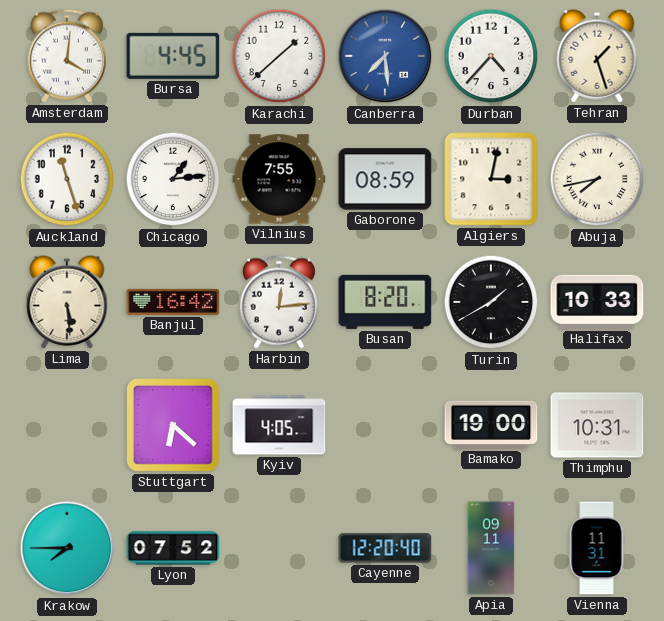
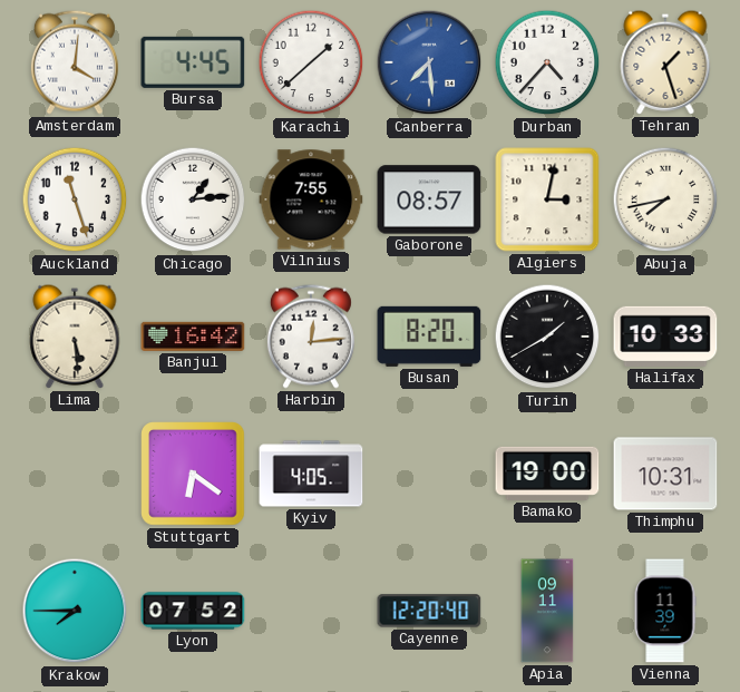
Gaborone: 08:59 -> 08:57 (429, 199)
Stuttgart: 6:22 -> 6:21 (193, 474)
Vienna: 11:31 -> 11:39 (665, 611)
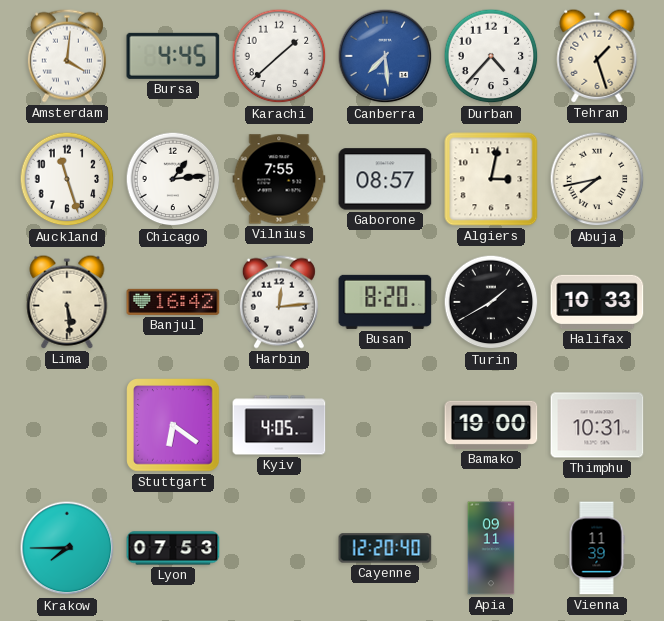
Lyon: 07:52 -> 07:53 (173, 548)
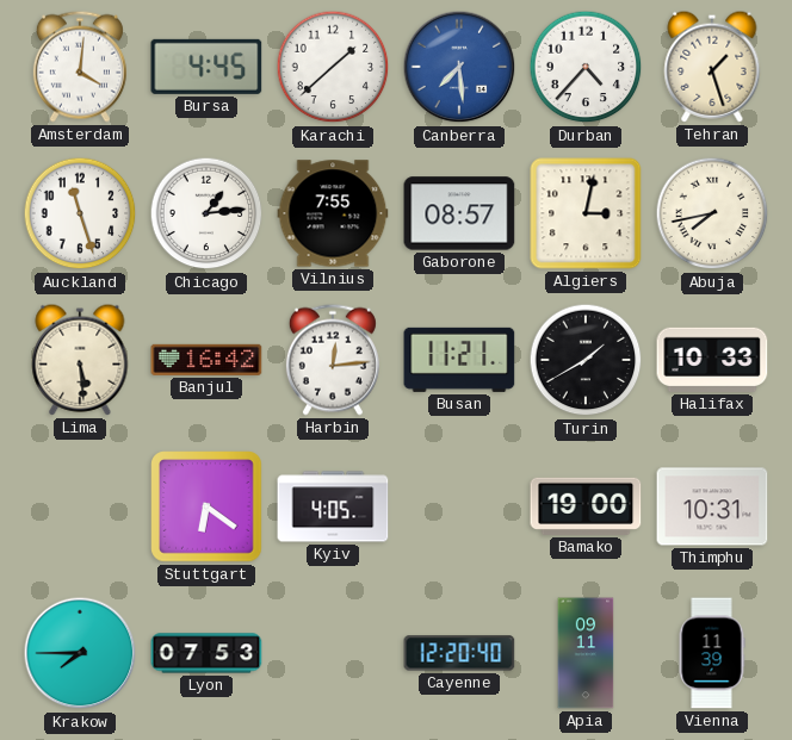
Busan: 8:20 -> 11:21 (459, 360)
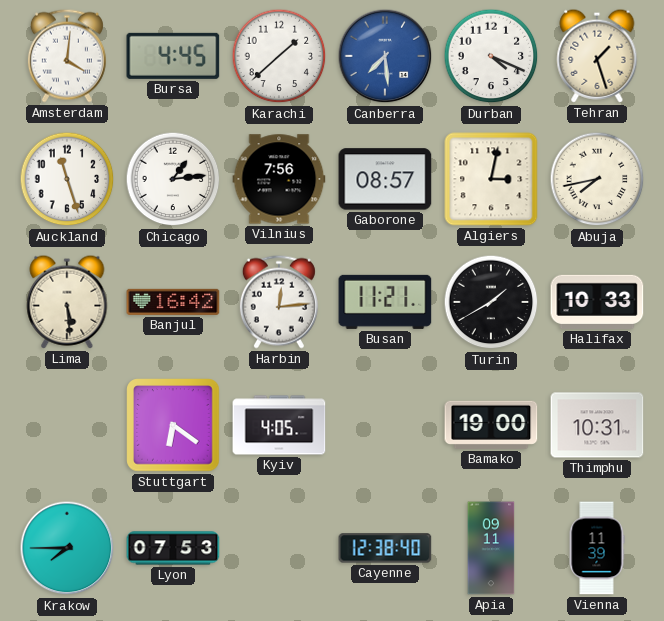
Durban: 4:37 -> 4:19 (491, 56)
Vilnius: 7:55 -> 7:56 (279, 179)
Cayenne: 12:20 -> 12:38 (385, 548)
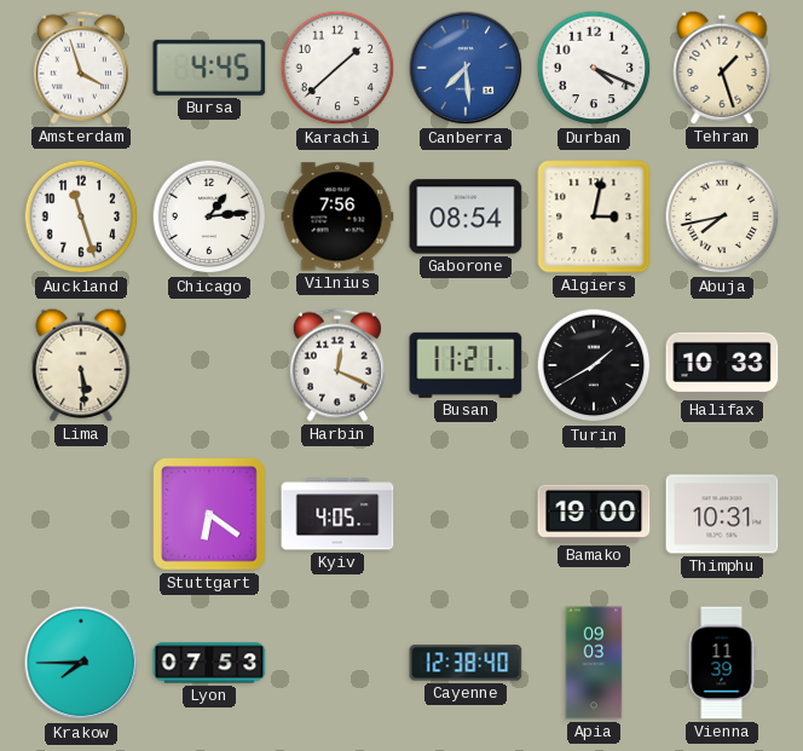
Amsterdam: 4:01 -> 3:57 (81, 68)
Gaborone: 08:57 -> 08:54 (466, 216)
Banjul: 16:42 -> none (173, 302)
Harbin: 12:14 -> 12:19 (337, 365)
Apia: 09:11 -> 09:03 (594, 663)
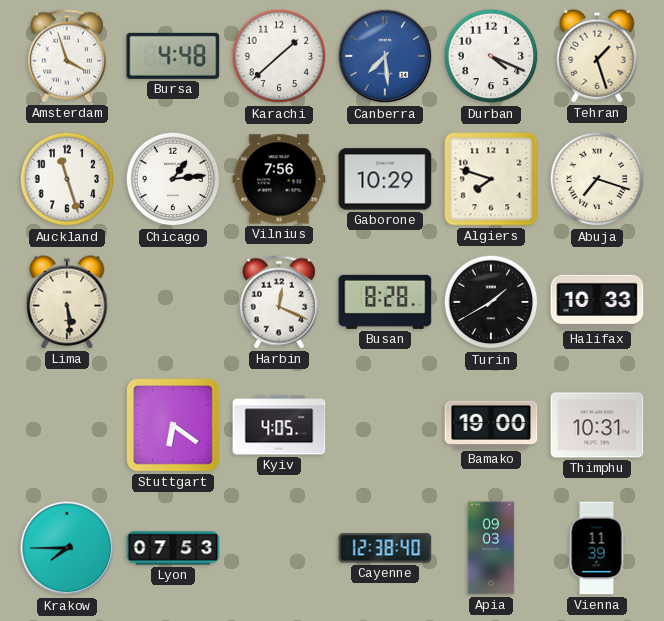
Bursa: 4:45 -> 4:48 (173, 56)
Gaborone: 08:54 -> 10:29 (385, 179)
Algiers: 3:02 -> 7:48 (491, 179)
Abuja: 7:43 -> 7:18 (597, 179)
Busan: 11:21 -> 8:28 (385, 302)
